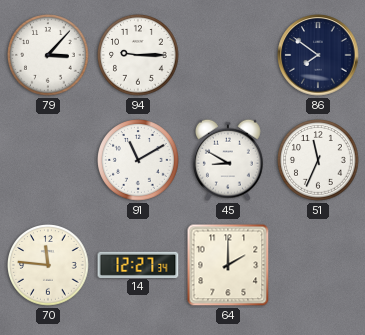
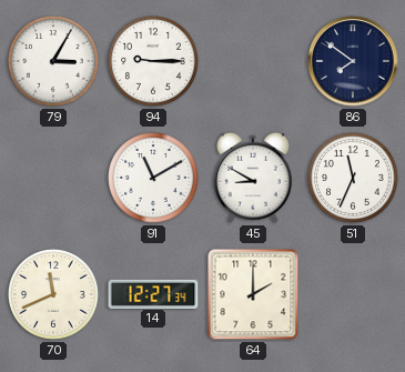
79: 3:07 -> 3:05 (54, 62)
70: 11:46 -> 11:41 (54, 295)
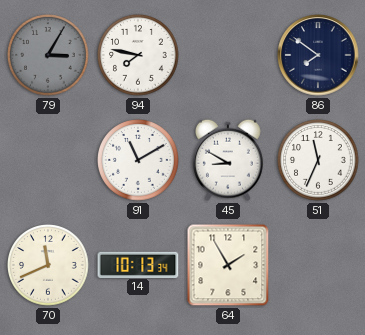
79 dial: white -> grey (49, 56)
94: 9:15 -> 7:47 (139, 56)
14: 12:27 -> 10:13 (138, 264)
64: 2:00 -> 1:55 (228, 265)
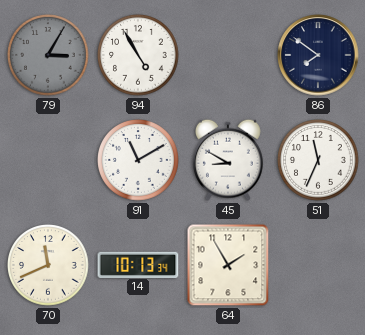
94: 7:47 -> 4:55 (139, 56)
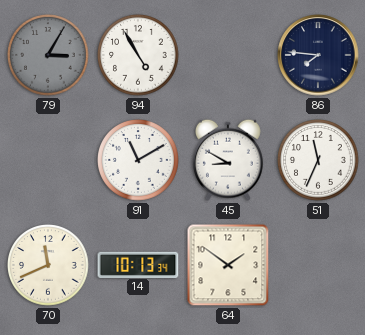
86: 7:51 -> 7:46 (318, 55)
64: 1:55 -> 1:51 (228, 265)
